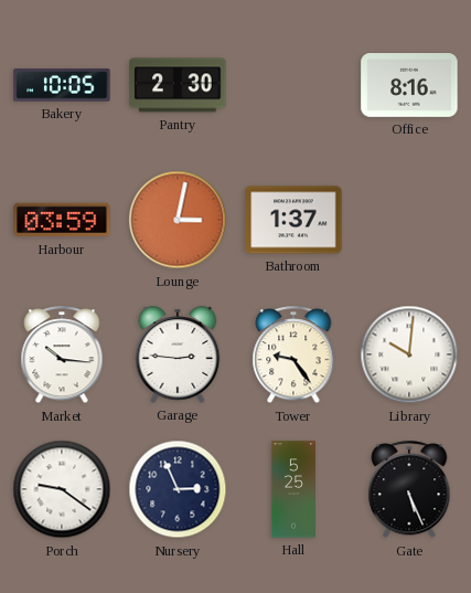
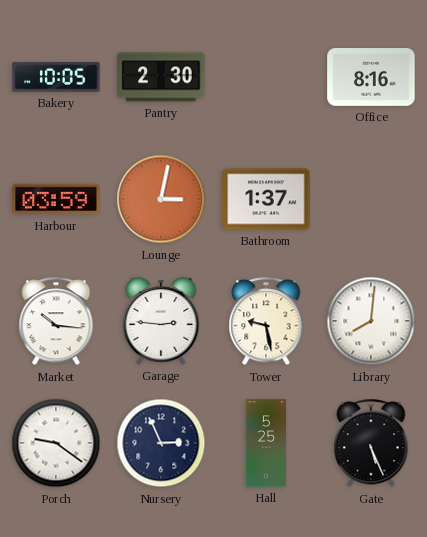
Tower: 9:24 -> 9:28 (266, 322)
Library: 10:01 -> 8:01 (371, 321)
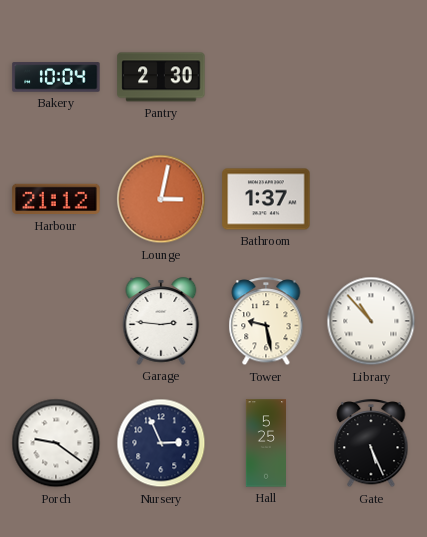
Bakery: 10:05 -> 10:04 (56, 77)
Office: 8:16 -> none (371, 78)
Harbour: 03:59 -> 21:12 (56, 199)
Market: 10:16 -> none (56, 322)
Library: 8:01 -> 10:53 (371, 321)
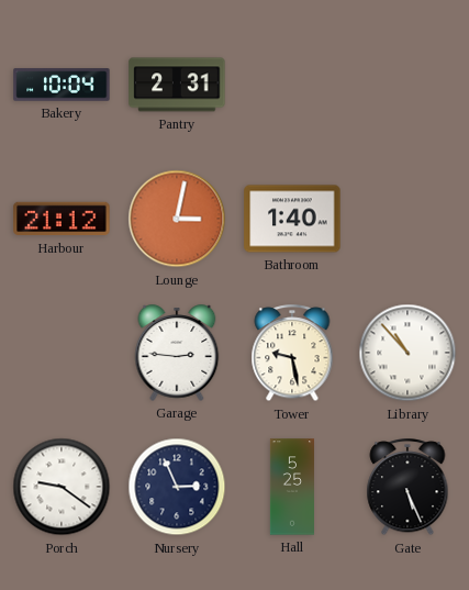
Pantry: 2:30 -> 2:31 (177, 85)
Bathroom: 1:37 -> 1:40 (292, 219)
